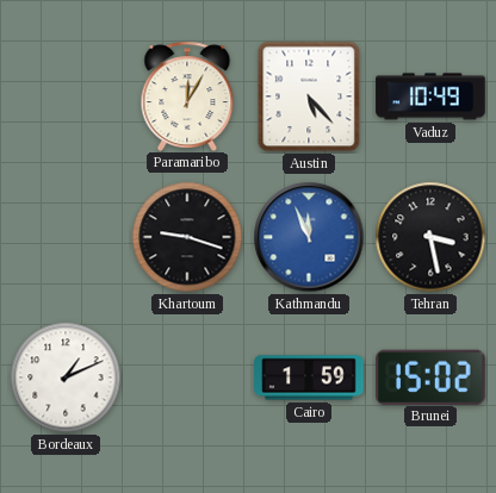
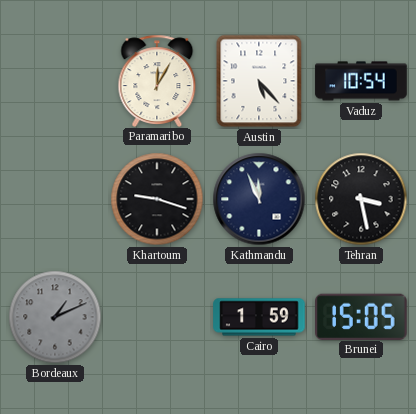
Vaduz: 10:49 -> 10:54 (361, 81)
Kathmandu dial: blue -> navy (259, 199)
Bordeaux dial: white -> grey (55, 317)
Brunei: 15:02 -> 15:05 (362, 316)
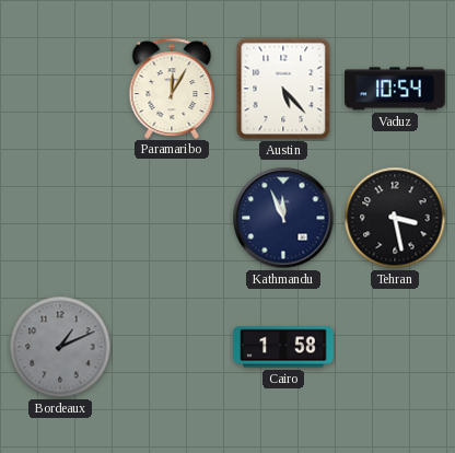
Khartoum: 9:18 -> none (157, 199)
Cairo: 1:59 -> 1:58 (283, 347)
Brunei: 15:05 -> none (362, 316)
